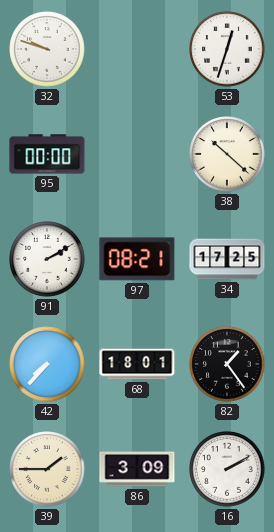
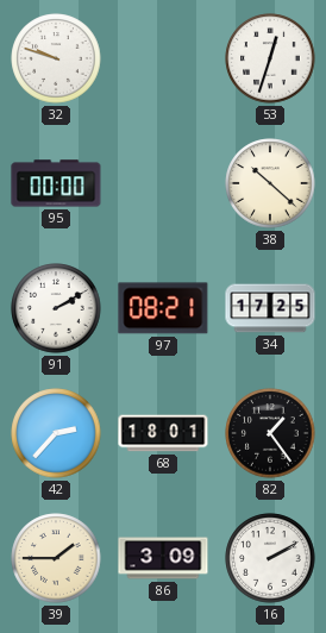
42: 7:37 -> 2:37 (56, 433)
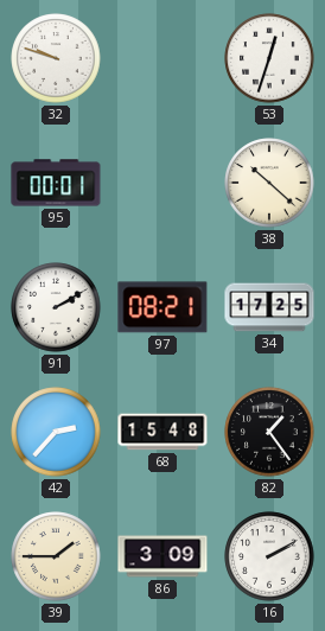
95: 00:00 -> 00:01 (56, 183)
68: 18:01 -> 15:48 (162, 432)
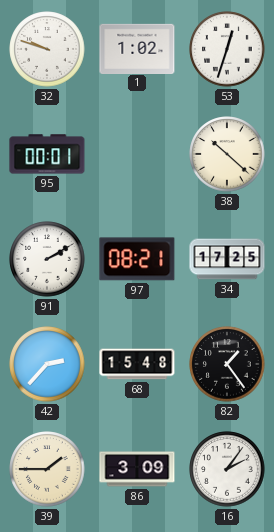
1: none -> 1:02 (137, 48)
16: 2:10 -> 2:06 (227, 469)
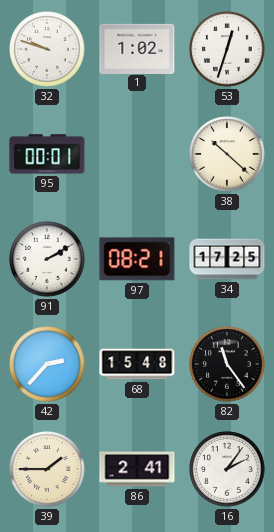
82: 1:24 -> 11:24 (227, 364)
86: 3:09 -> 2:41 (137, 469)
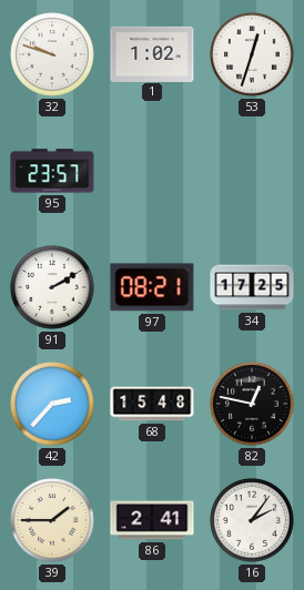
95: 00:01 -> 23:57 (52, 171)
38: 10:22 -> none (227, 154)
82: 11:24 -> 12:47 (252, 404)
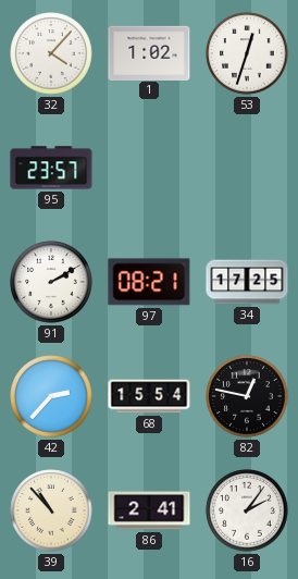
32: 9:48 -> 4:07 (51, 53)
68: 15:48 -> 15:54 (149, 396)
39: 1:45 -> 10:53 (51, 510)
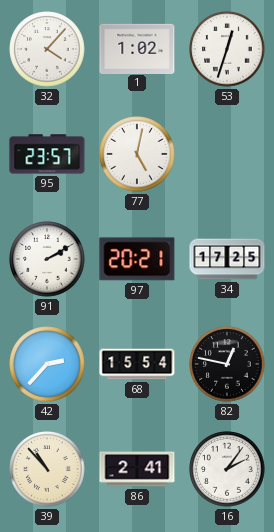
77: none -> 5:02 (137, 154)
97: 08:21 -> 20:21 (137, 259)
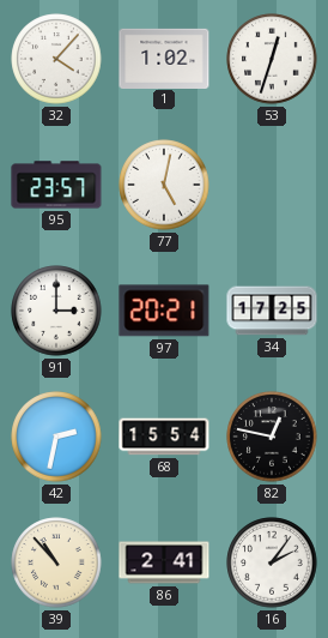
91: 2:10 -> 3:00 (56, 311)
42: 2:37 -> 2:32 (56, 437)
